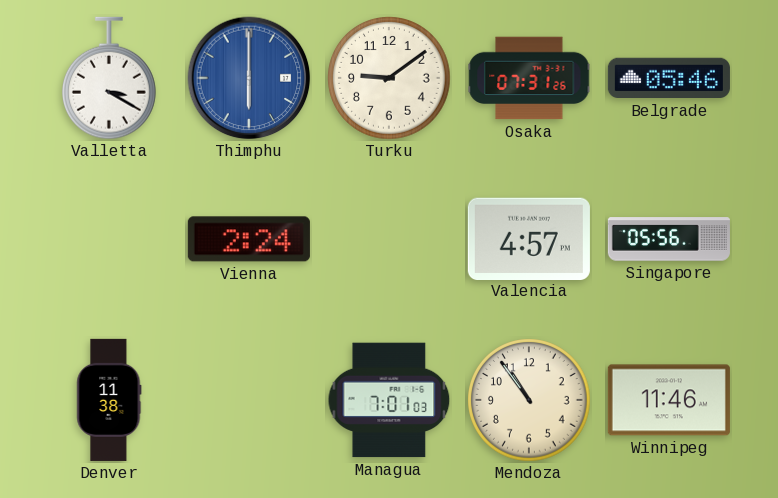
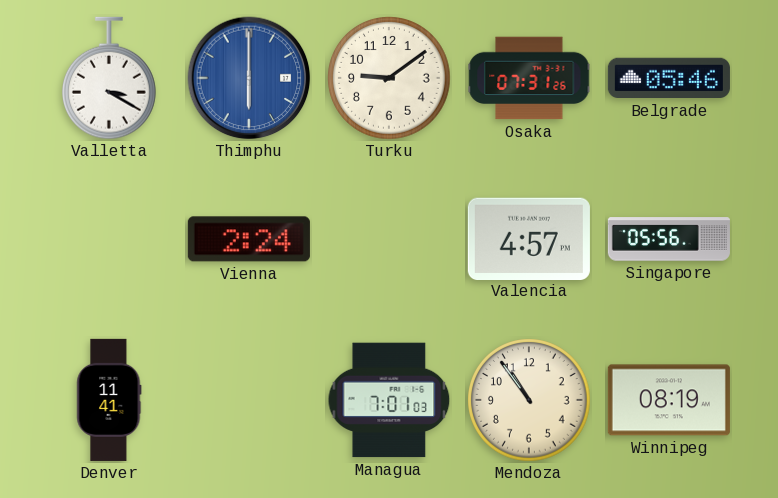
Denver: 11:38 -> 11:41 (109, 400)
Winnipeg: 11:46 -> 08:19 (669, 400)
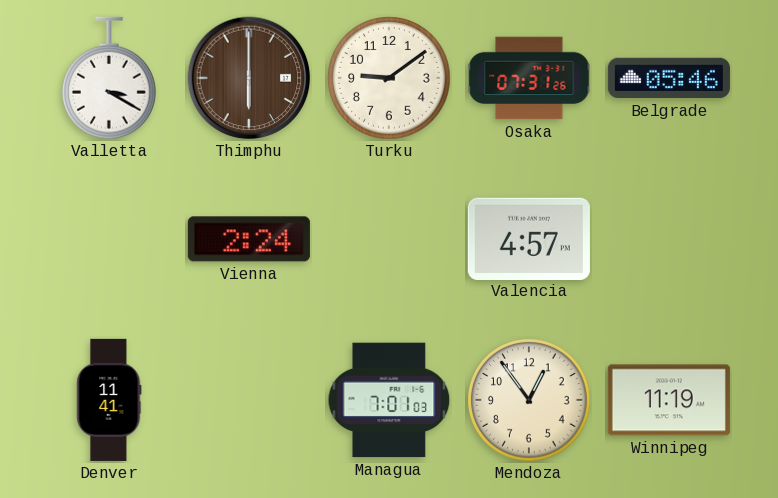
Thimphu dial: blue -> brown (249, 78)
Singapore: 05:56 -> none (669, 239)
Mendoza: 10:54 -> 12:54 (529, 400)
Winnipeg: 08:19 -> 11:19 (669, 400)
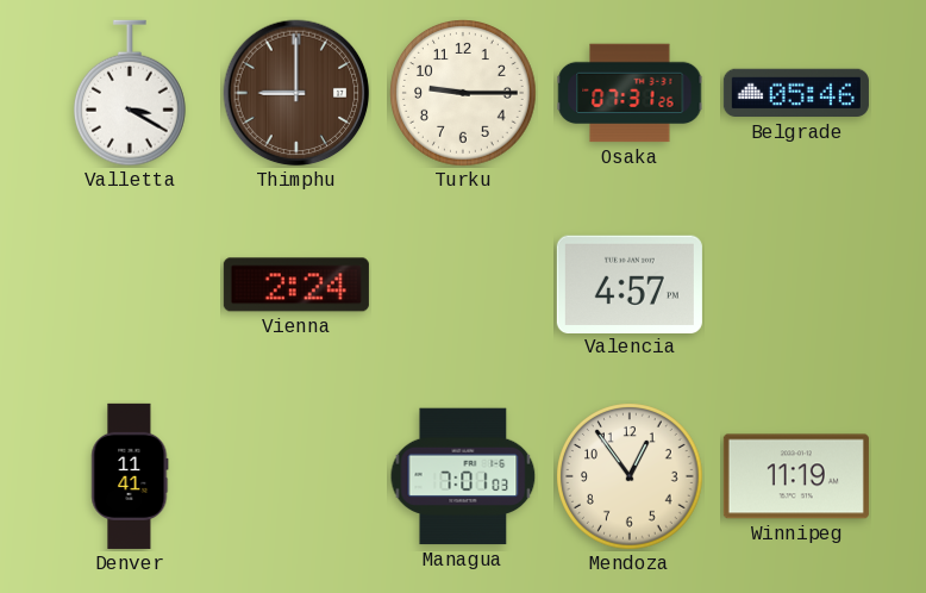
Thimphu: 6:00 -> 9:00 (296, 93)
Turku: 9:09 -> 9:15 (463, 93)
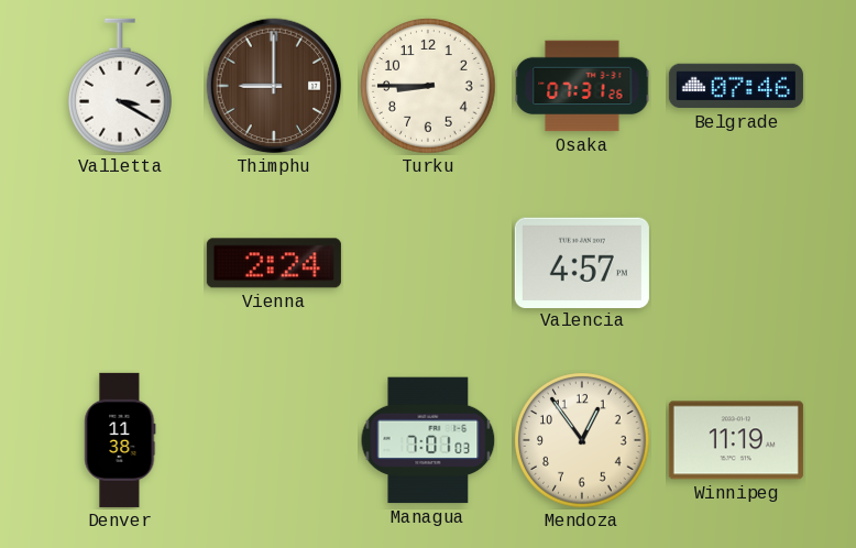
Turku: 9:15 -> 8:45 (428, 86)
Belgrade: 05:46 -> 07:46 (736, 86)
Denver: 11:41 -> 11:38 (120, 440)
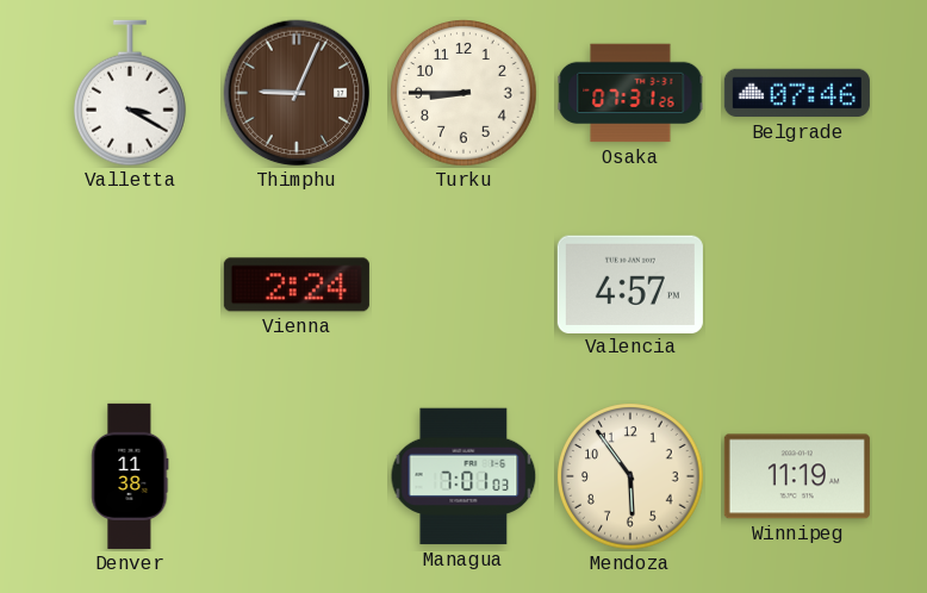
Thimphu: 9:00 -> 9:04 (297, 93)
Mendoza: 12:54 -> 5:54 (630, 476)
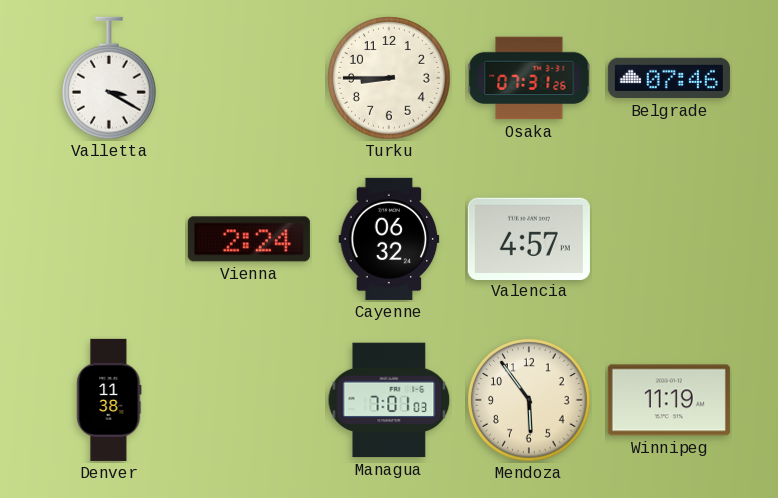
Thimphu: 9:04 -> none (297, 93)
Cayenne: none -> 06:32 (389, 239)
